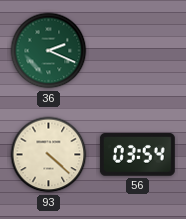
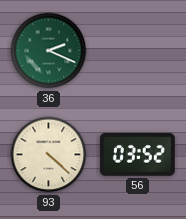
56: 03:54 -> 03:52 (137, 155)
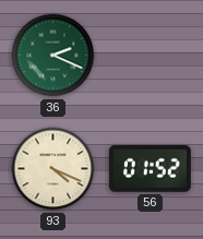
93: 4:22 -> 4:19 (53, 169)
56: 03:52 -> 01:52 (150, 169)
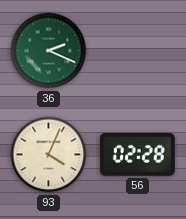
93: 4:19 -> 4:04 (49, 155)
56: 01:52 -> 02:28 (137, 155)
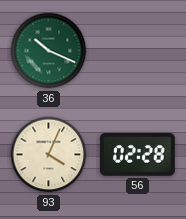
36: 2:19 -> 10:19 (49, 51)
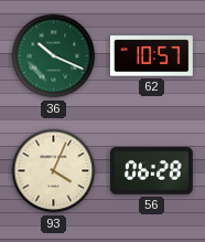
62: none -> 10:57 (151, 56)
56: 02:28 -> 06:28 (151, 171)
